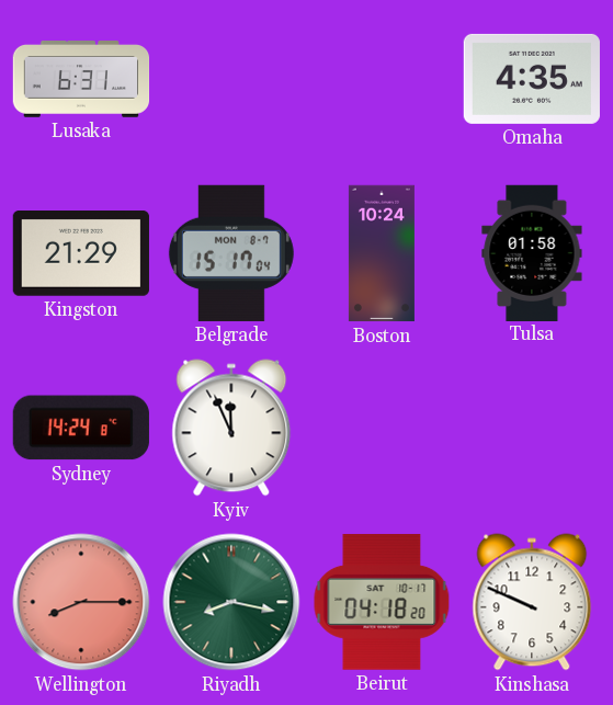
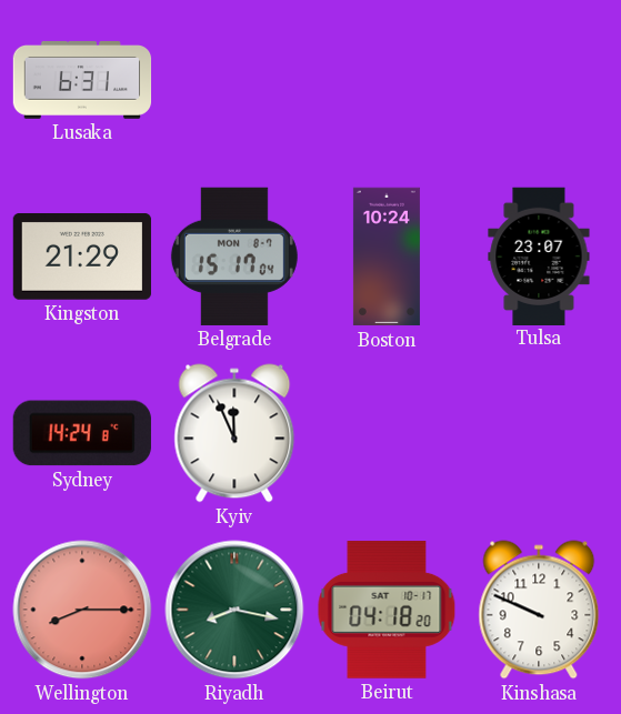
Omaha: 4:35 -> none (532, 79)
Tulsa: 01:58 -> 23:07 (539, 255)
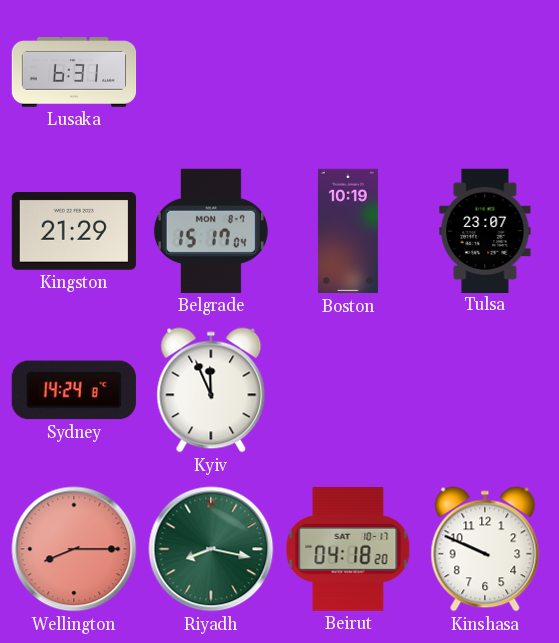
Boston: 10:24 -> 10:19 (348, 231)
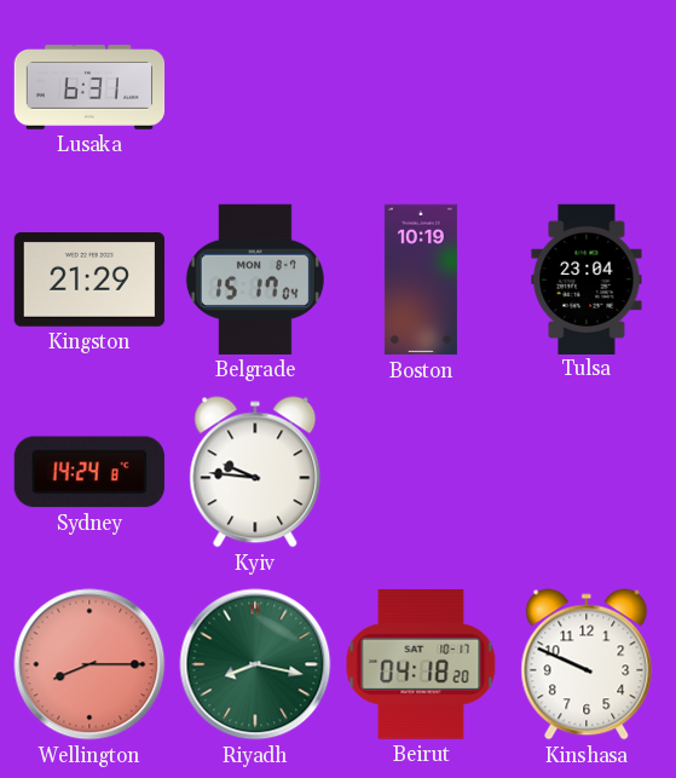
Tulsa: 23:07 -> 23:04 (587, 278)
Kyiv: 11:56 -> 9:46 (255, 472)
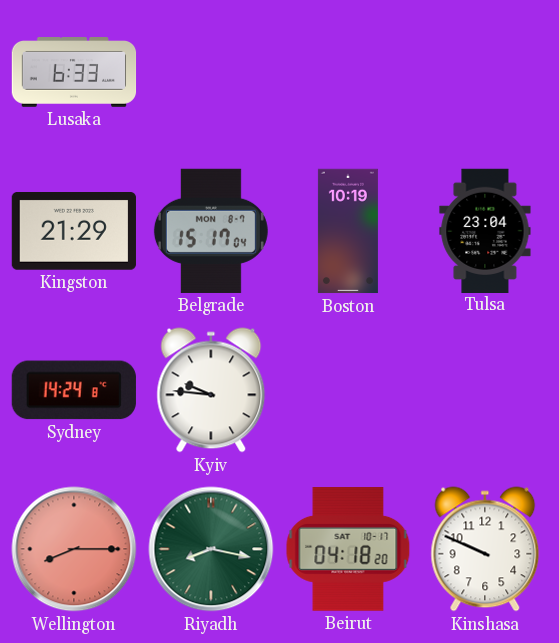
Lusaka: 6:31 -> 6:33 (74, 73)
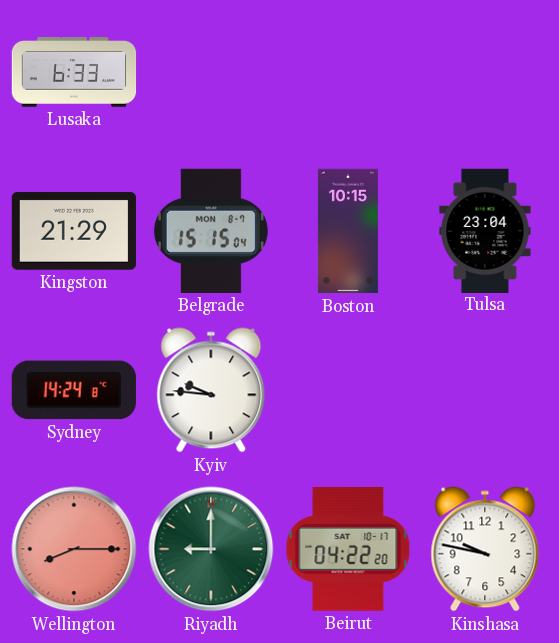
Belgrade: 15:17 -> 15:15 (211, 231)
Boston: 10:19 -> 10:15 (348, 231)
Riyadh: 8:17 -> 9:00 (211, 549)
Beirut: 04:18 -> 04:22 (348, 549)
Kinshasa: 9:49 -> 9:47 (485, 549)
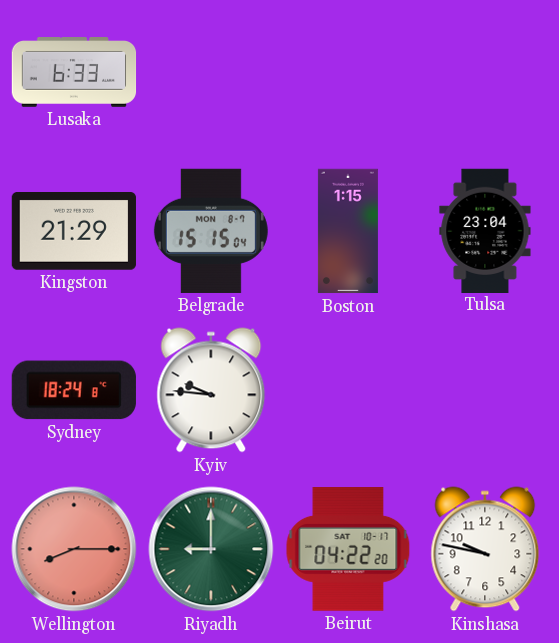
Boston: 10:15 -> 1:15 (348, 231)
Sydney: 14:24 -> 18:24 (74, 390)
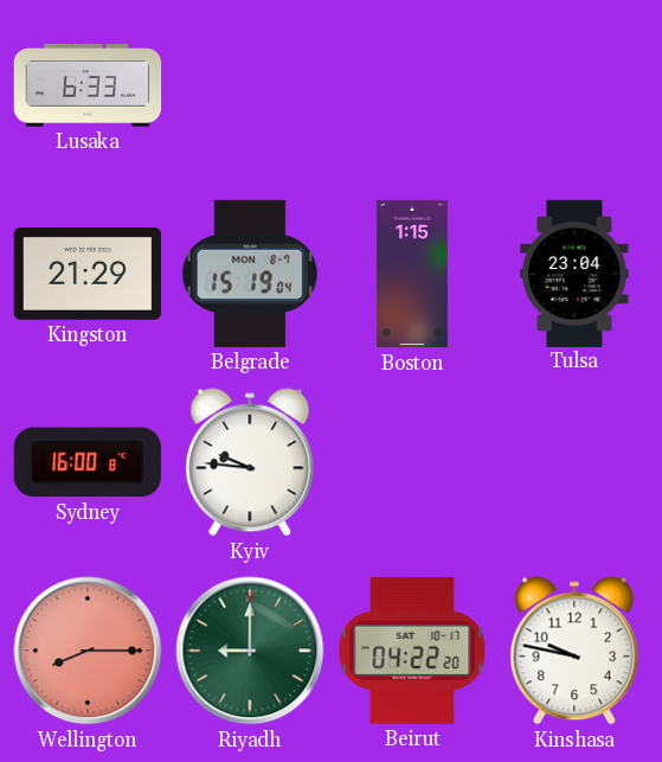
Belgrade: 15:15 -> 15:19 (250, 274)
Sydney: 18:24 -> 16:00 (88, 462)
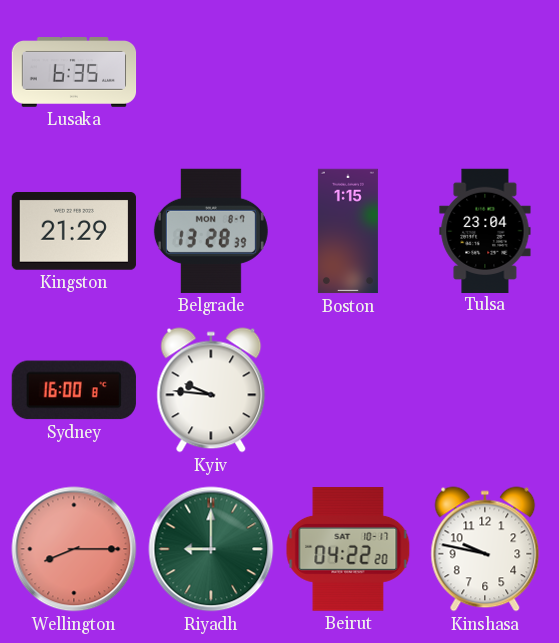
Lusaka: 6:33 -> 6:35 (74, 73)
Belgrade: 15:19 -> 13:28 (211, 231)
